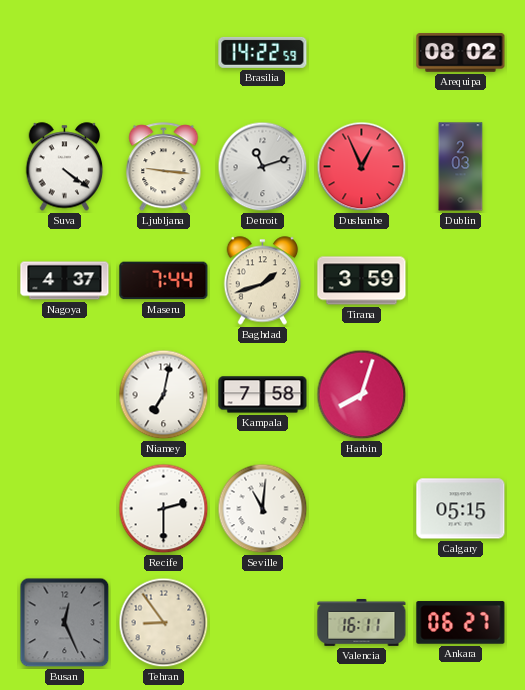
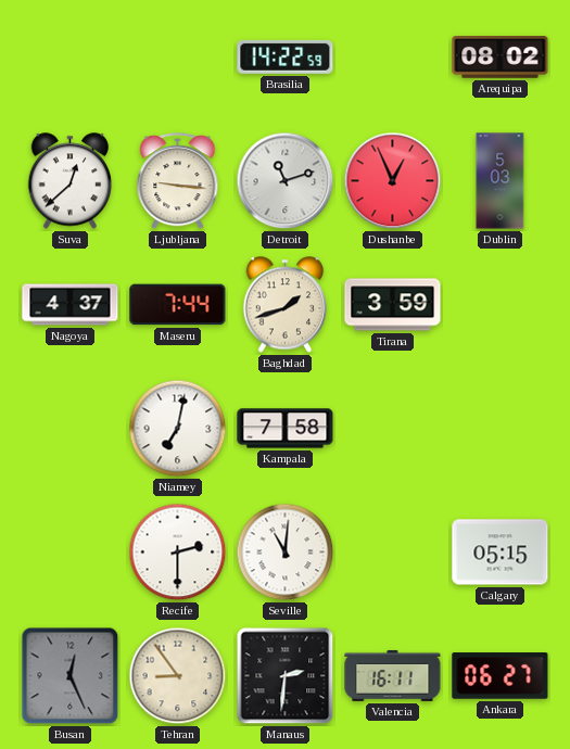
Suva: 4:21 -> 12:38 (71, 181)
Dublin: 2:03 -> 5:03 (501, 181)
Harbin: 8:03 -> none (362, 395)
Manaus: none -> 2:31 (286, 676)
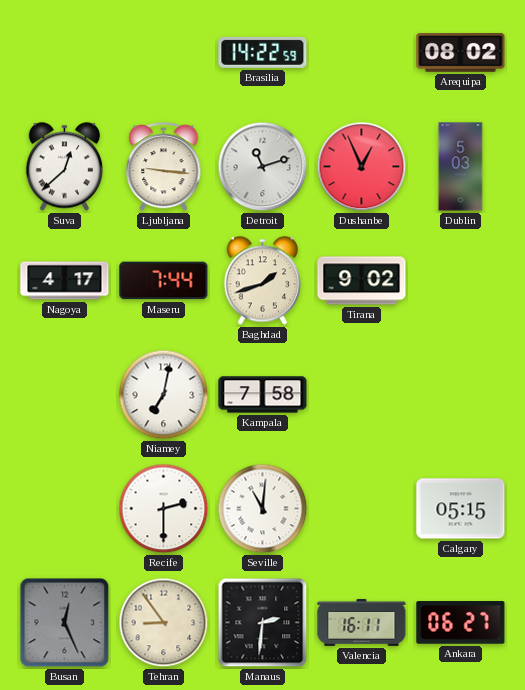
Nagoya: 4:37 -> 4:17 (65, 281)
Tirana: 3:59 -> 9:02 (362, 281)
